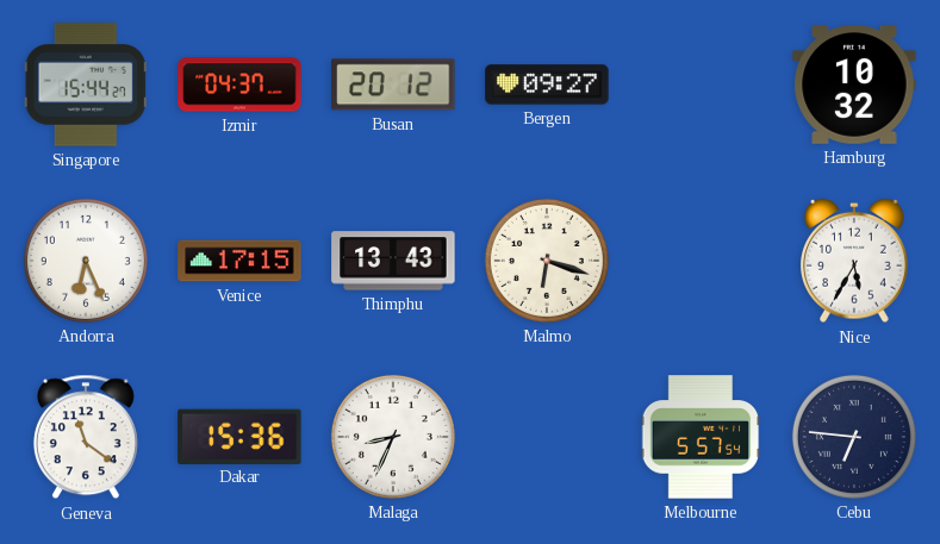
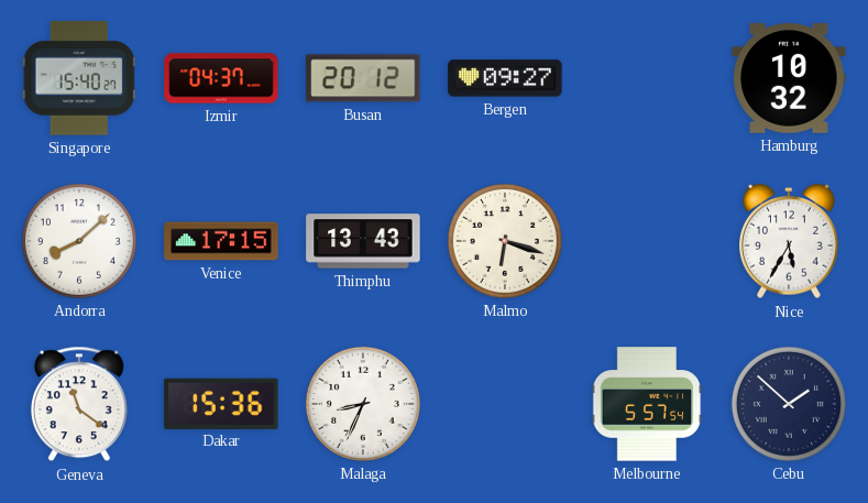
Singapore: 15:44 -> 15:40 (79, 78)
Andorra: 6:26 -> 8:08 (79, 241)
Cebu: 6:46 -> 1:52 (789, 404)
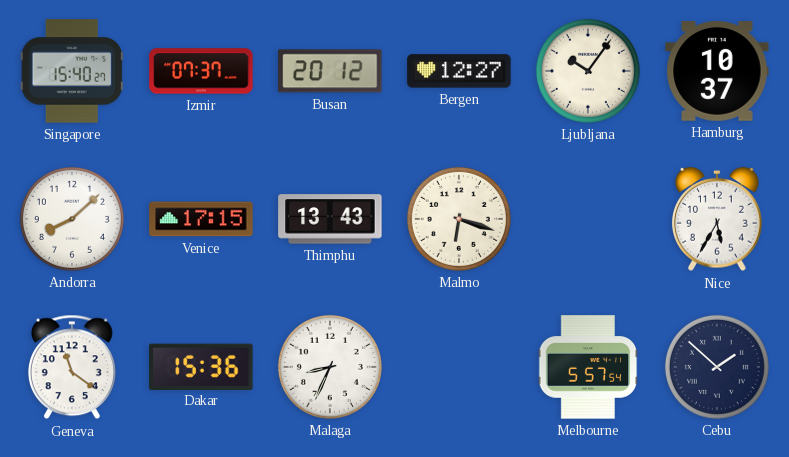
Izmir: 04:37 -> 07:37 (201, 71)
Bergen: 09:27 -> 12:27 (459, 71)
Ljubljana: none -> 10:06 (588, 71)
Hamburg: 10:32 -> 10:37 (717, 71)
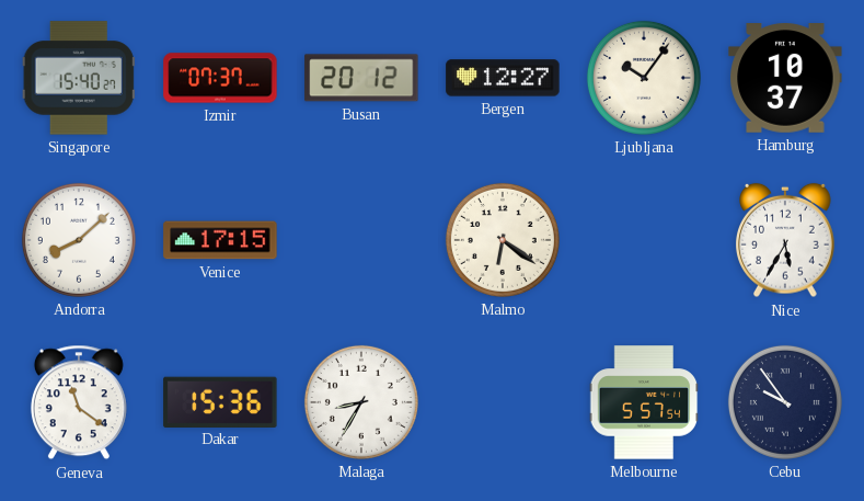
Thimphu: 13:43 -> none (330, 219)
Malmo: 6:18 -> 6:21 (503, 240)
Malaga: 8:34 -> 8:35 (361, 402)
Cebu: 1:52 -> 9:54 (785, 402)
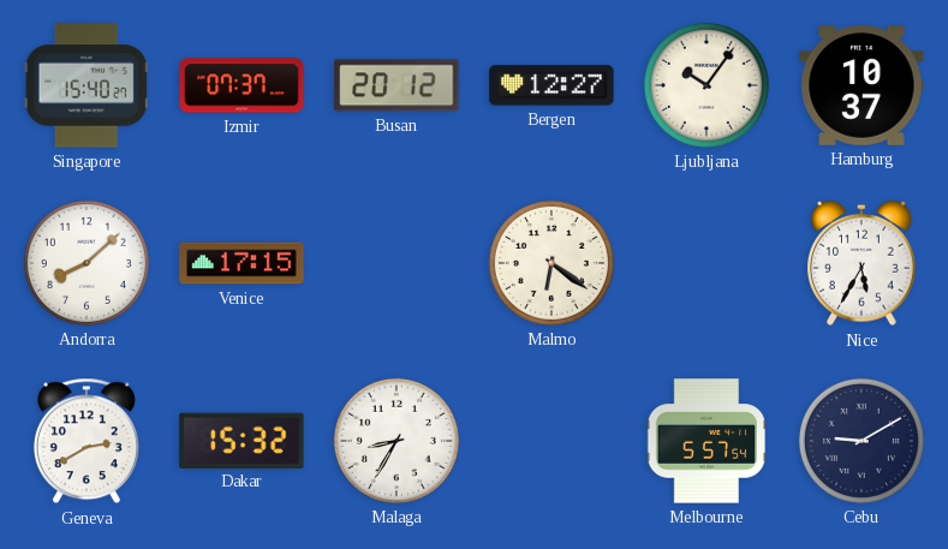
Geneva: 11:21 -> 2:40 (87, 441)
Dakar: 15:36 -> 15:32 (242, 440)
Cebu: 9:54 -> 9:10 (861, 441)
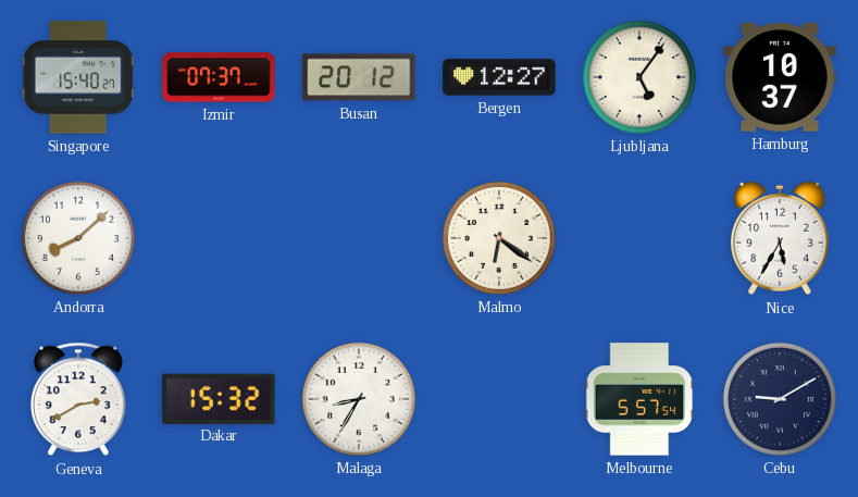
Ljubljana: 10:06 -> 5:06 (639, 77)
Venice: 17:15 -> none (242, 263)
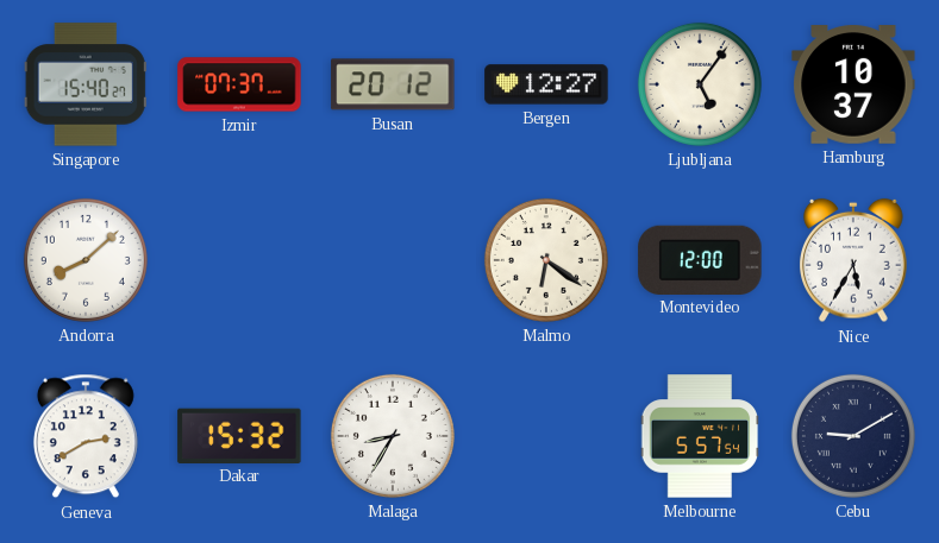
Montevideo: none -> 12:00 (700, 259)
